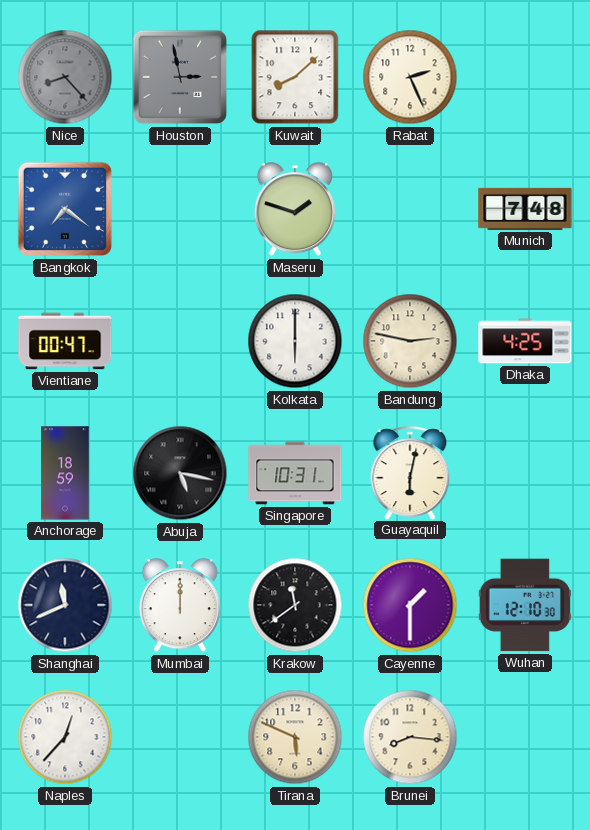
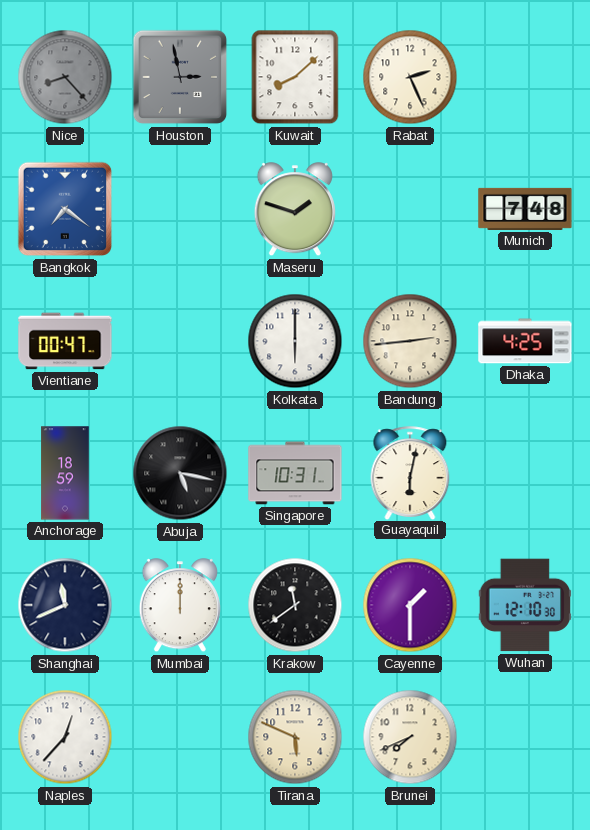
Bandung: 2:47 -> 2:44 (410, 341)
Brunei: 8:16 -> 7:41 (410, 737)
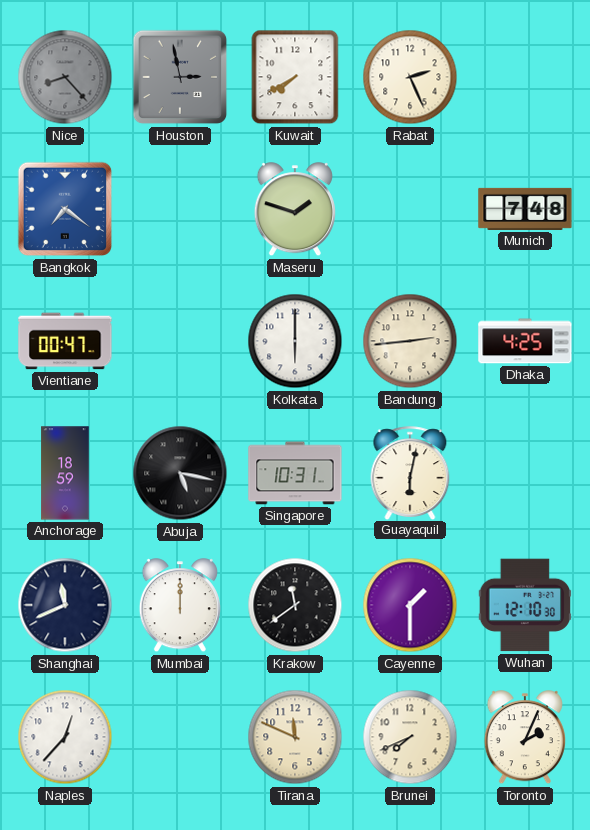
Kuwait: 8:08 -> 7:40 (295, 77)
Tirana: 5:49 -> 11:49 (295, 737)
Toronto: none -> 2:04 (525, 738)
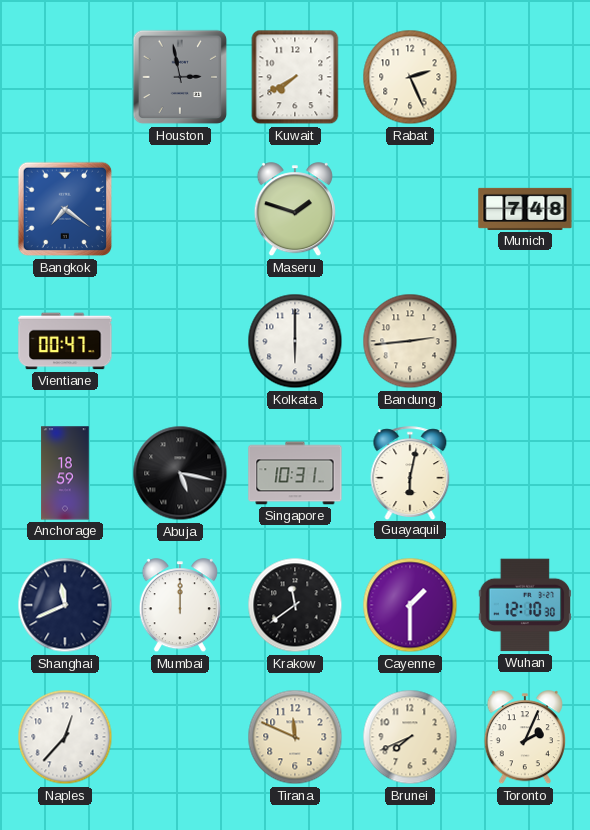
Nice: 8:23 -> none (65, 77)
Dhaka: 4:25 -> none (525, 341)
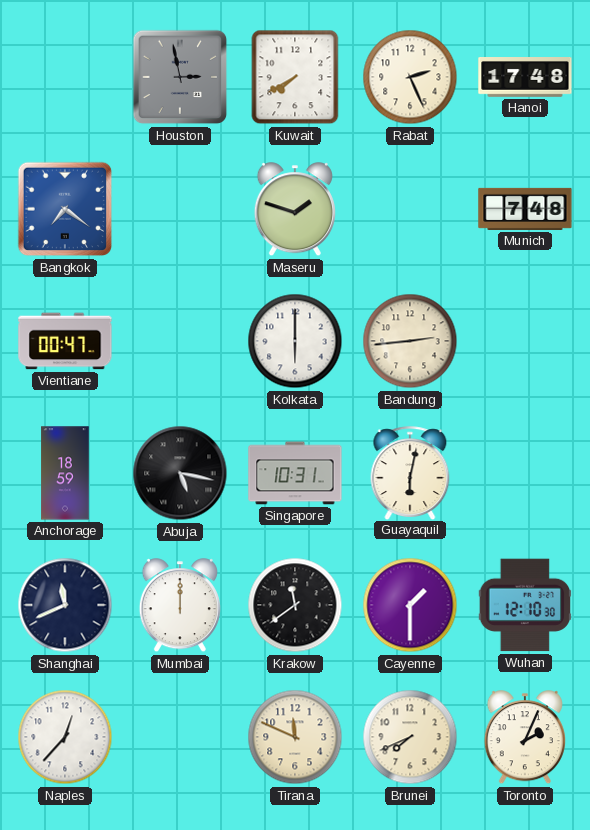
Hanoi: none -> 17:48 (525, 77)
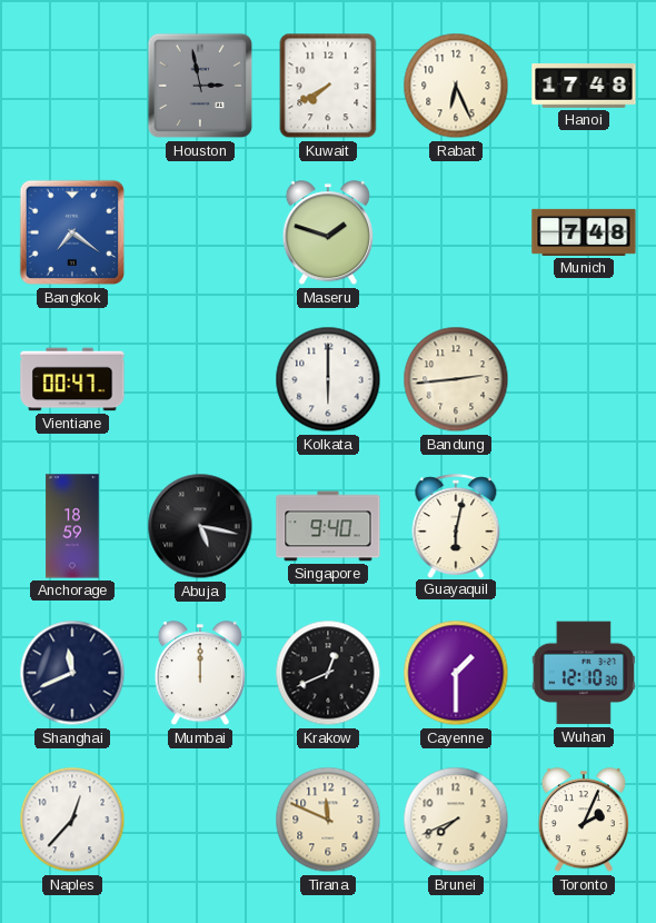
Rabat: 2:26 -> 6:26 (456, 86)
Singapore: 10:31 -> 9:40 (328, 526)
Krakow: 11:39 -> 12:41 (328, 673)
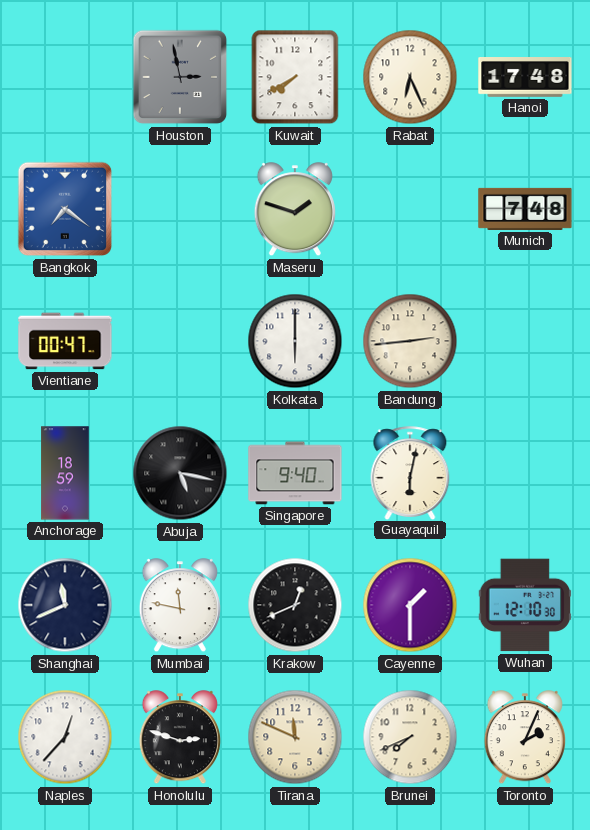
Mumbai: 12:00 -> 11:47 (180, 606)
Honolulu: none -> 2:48 (180, 738)
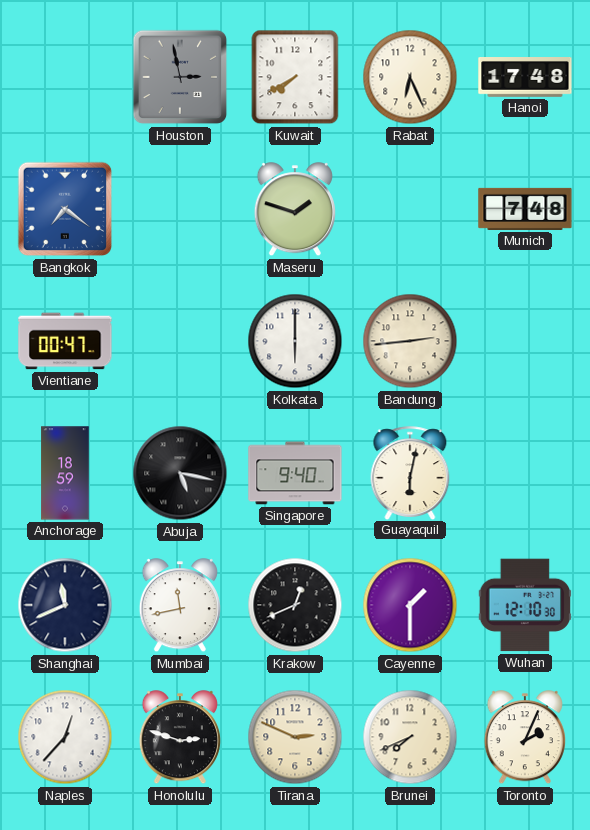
Mumbai: 11:47 -> 11:43 (180, 606)
Tirana: 11:49 -> 2:49 (295, 737)
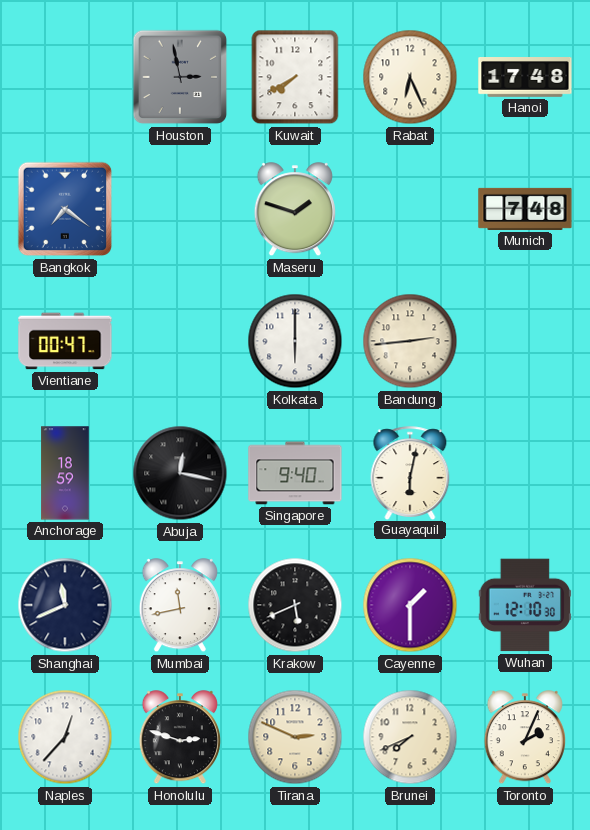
Abuja: 5:17 -> 12:17 (180, 473)
Krakow: 12:41 -> 5:41 (295, 605)
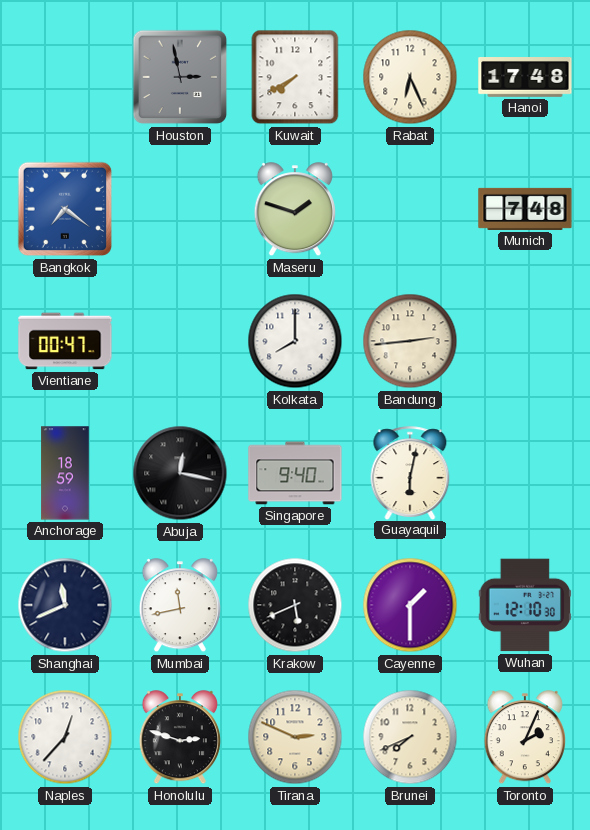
Kolkata: 6:00 -> 8:00 (295, 341)
